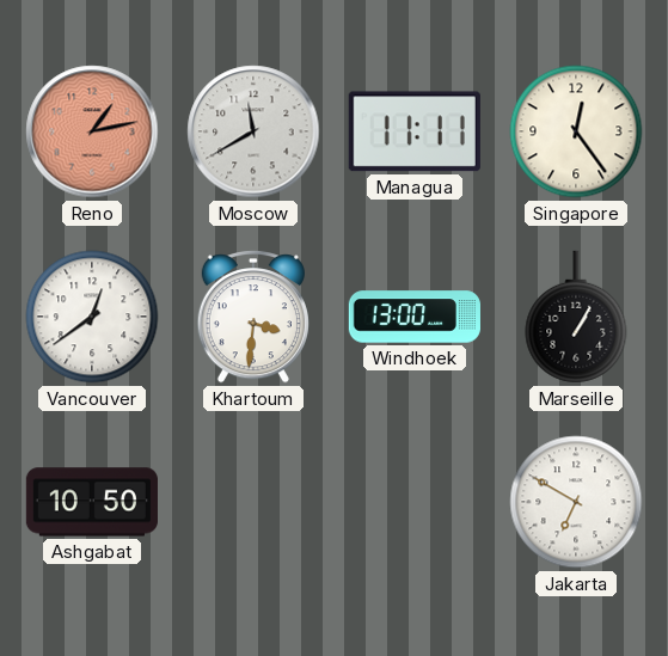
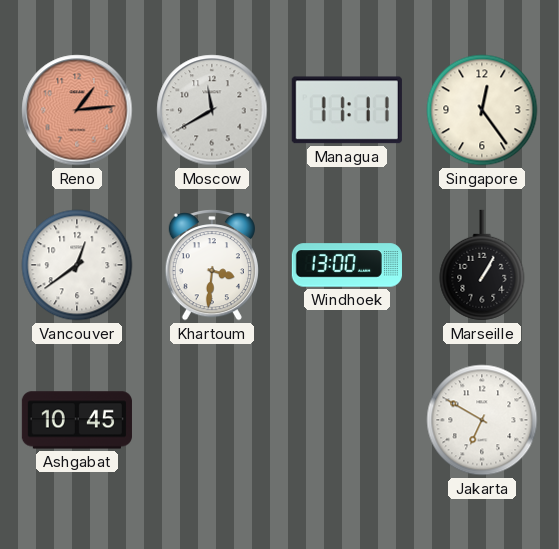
Reno: 1:13 -> 1:14 (77, 110)
Ashgabat: 10:50 -> 10:45 (77, 420)
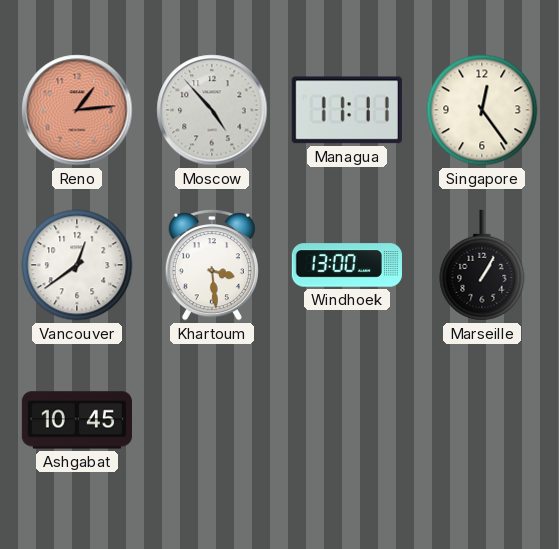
Moscow: 11:40 -> 4:53 (212, 110)
Khartoum: 3:31 -> 3:29 (212, 266)
Jakarta: 6:50 -> none (482, 420)
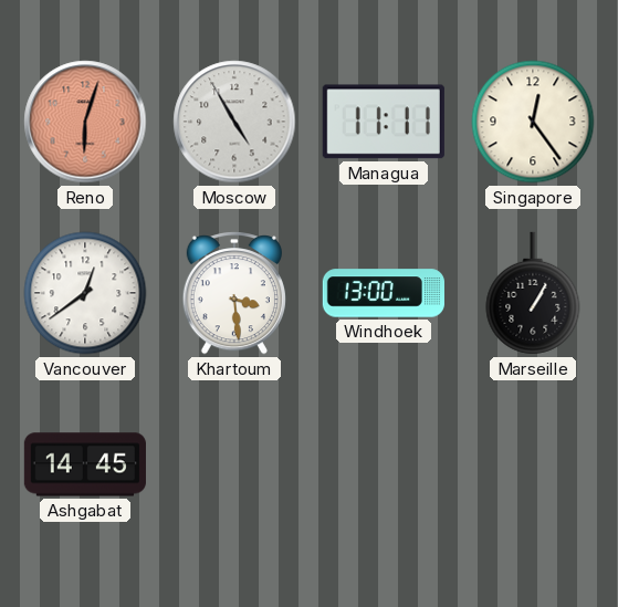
Reno: 1:14 -> 6:03 (85, 122)
Moscow: 4:53 -> 4:55 (234, 122)
Ashgabat: 10:45 -> 14:45 (85, 464)
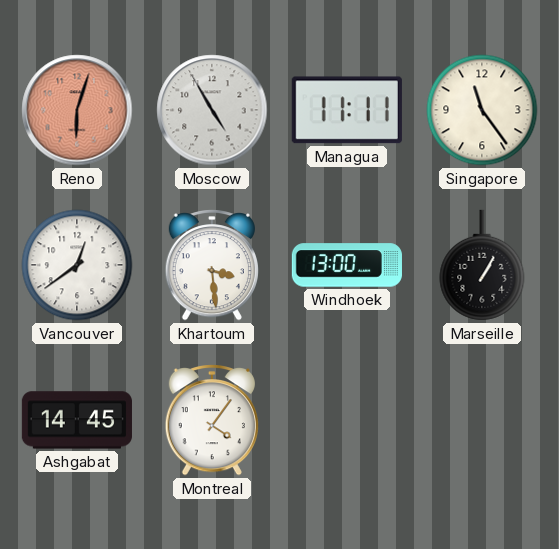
Singapore: 12:24 -> 11:24 (482, 110)
Montreal: none -> 4:06 (212, 421)
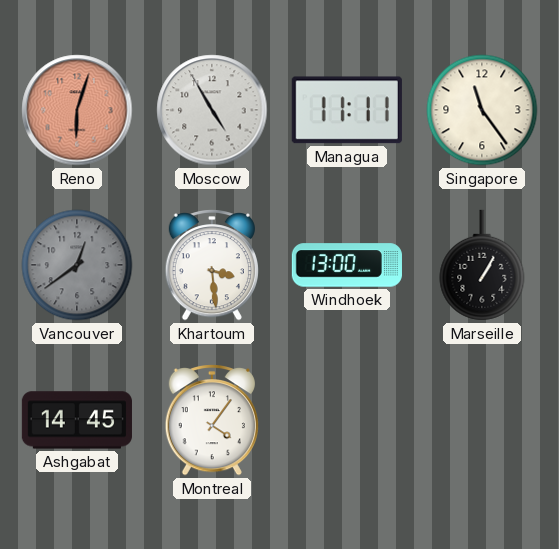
Vancouver dial: white -> grey (77, 265)
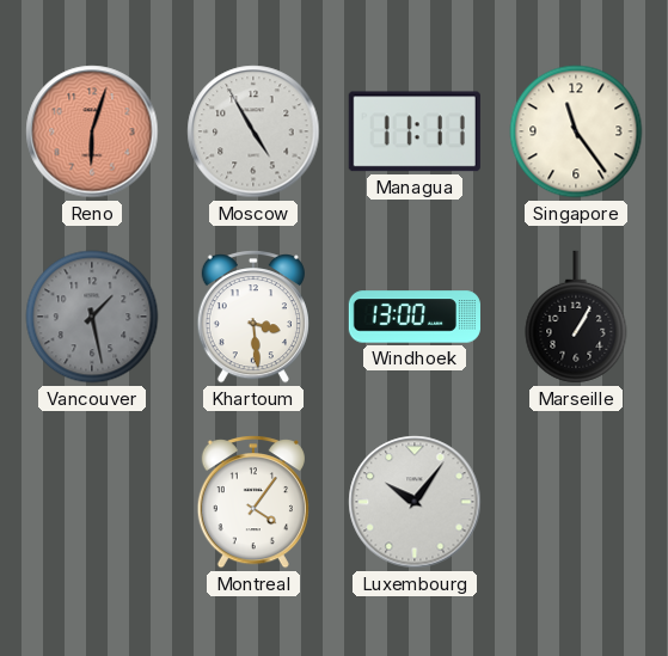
Vancouver: 12:39 -> 1:28 (92, 317)
Ashgabat: 14:45 -> none (77, 420)
Luxembourg: none -> 10:06 (415, 502)
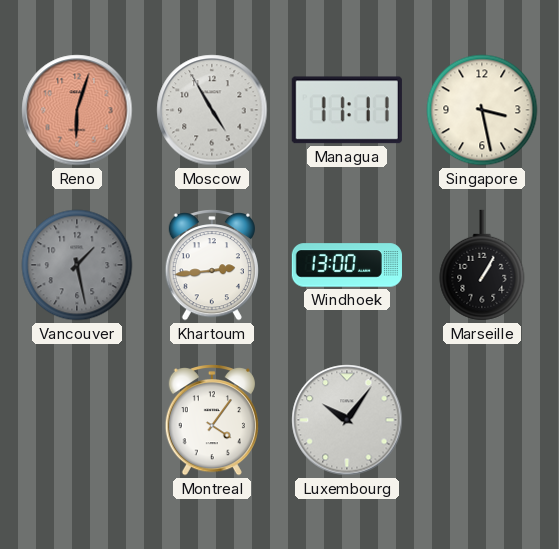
Singapore: 11:24 -> 3:28 (482, 110)
Khartoum: 3:29 -> 2:44 (212, 266)
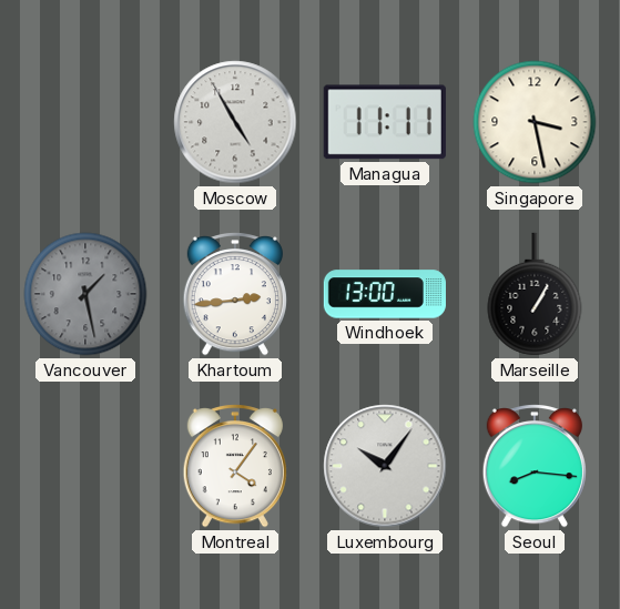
Reno: 6:03 -> none (77, 110)
Seoul: none -> 8:16 (535, 467)
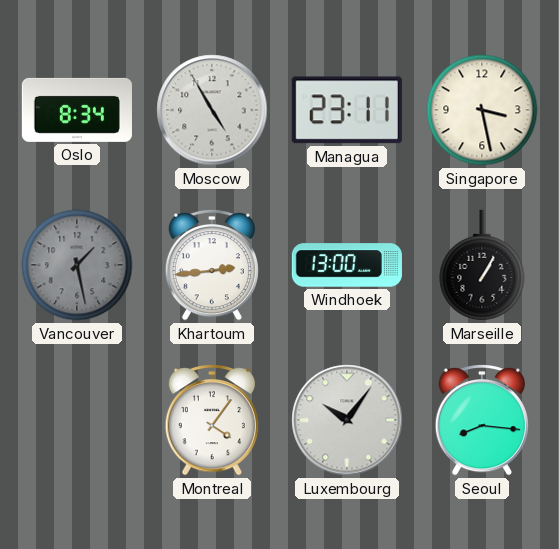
Oslo: none -> 8:34 (77, 110)
Managua: 11:11 -> 23:11 (347, 110)
